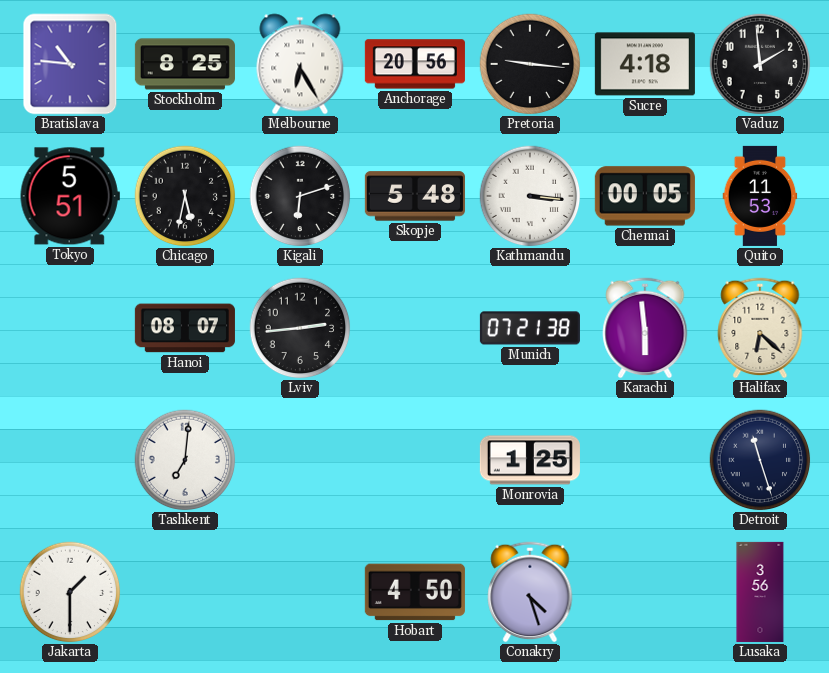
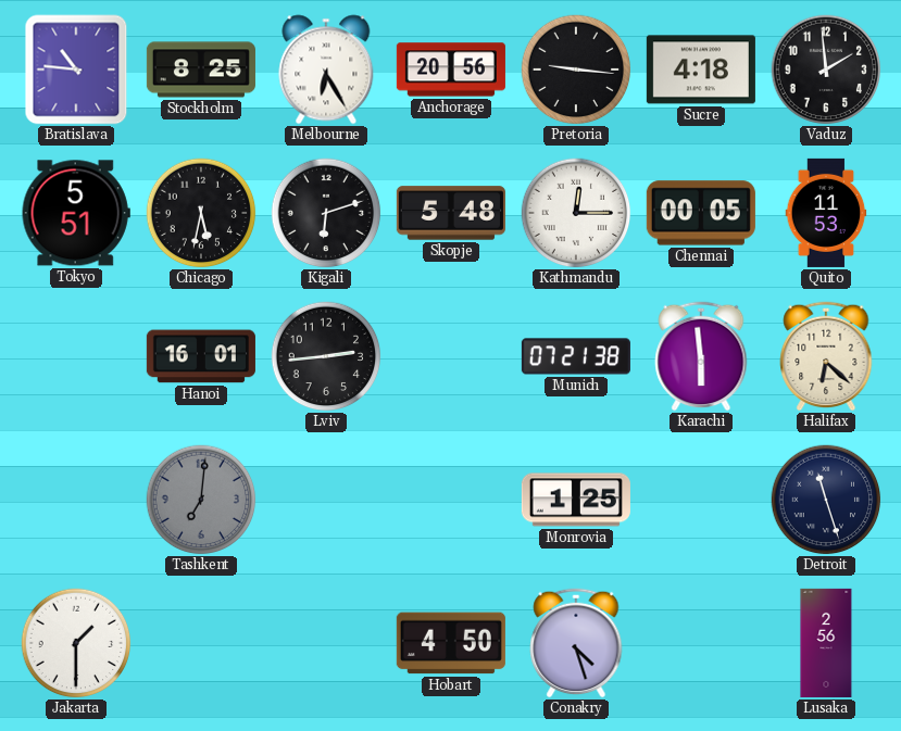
Kathmandu: 3:16 -> 12:15 (576, 213)
Hanoi: 08:07 -> 16:01 (201, 356)
Tashkent dial: white -> grey (201, 500)
Lusaka: 3:56 -> 2:56 (826, 643)
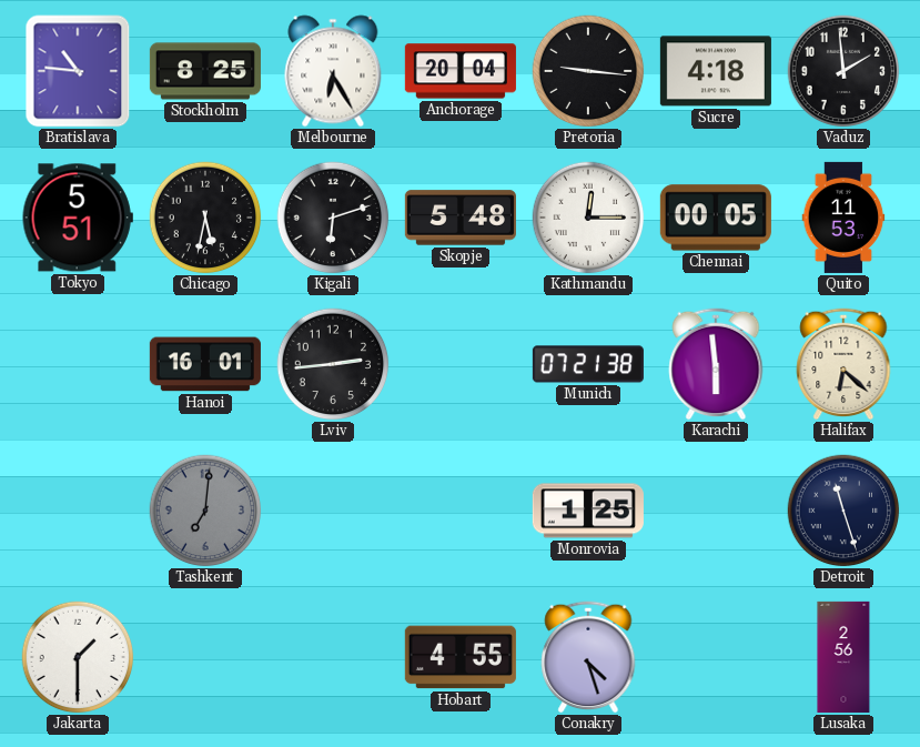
Anchorage: 20:56 -> 20:04 (461, 71)
Hobart: 4:50 -> 4:55 (461, 657)
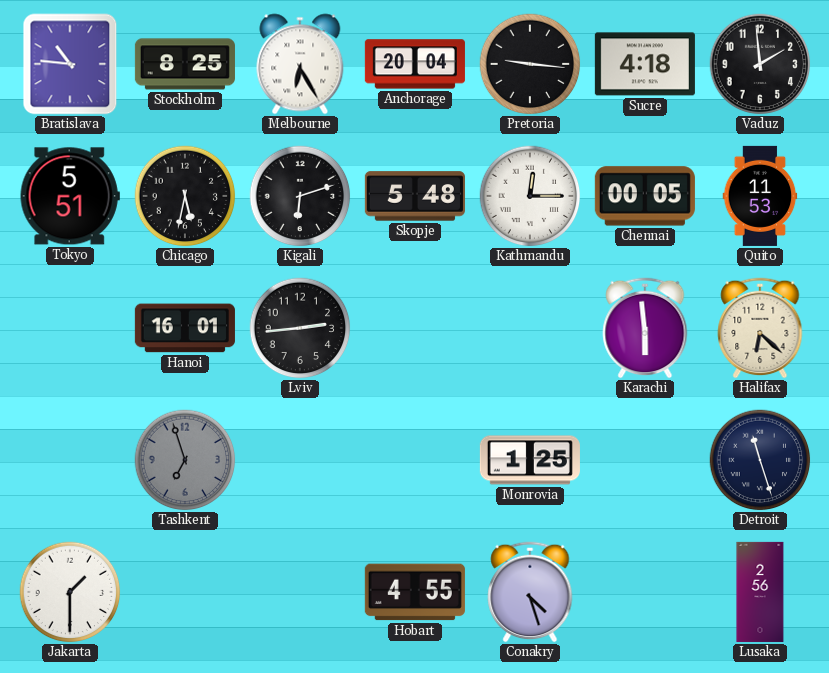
Munich: 07:21 -> none (588, 364)
Tashkent: 7:01 -> 6:57 (185, 460)
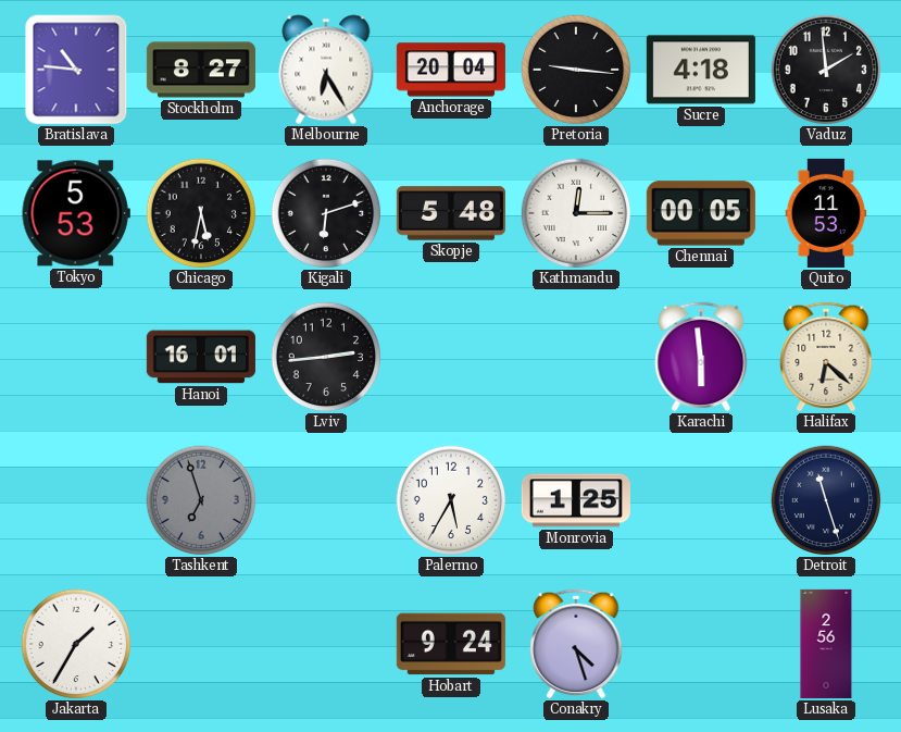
Stockholm: 8:25 -> 8:27 (201, 70)
Tokyo: 5:51 -> 5:53 (76, 213)
Palermo: none -> 5:35 (451, 500)
Jakarta: 1:30 -> 1:35 (76, 644)
Hobart: 4:55 -> 9:24 (451, 644)
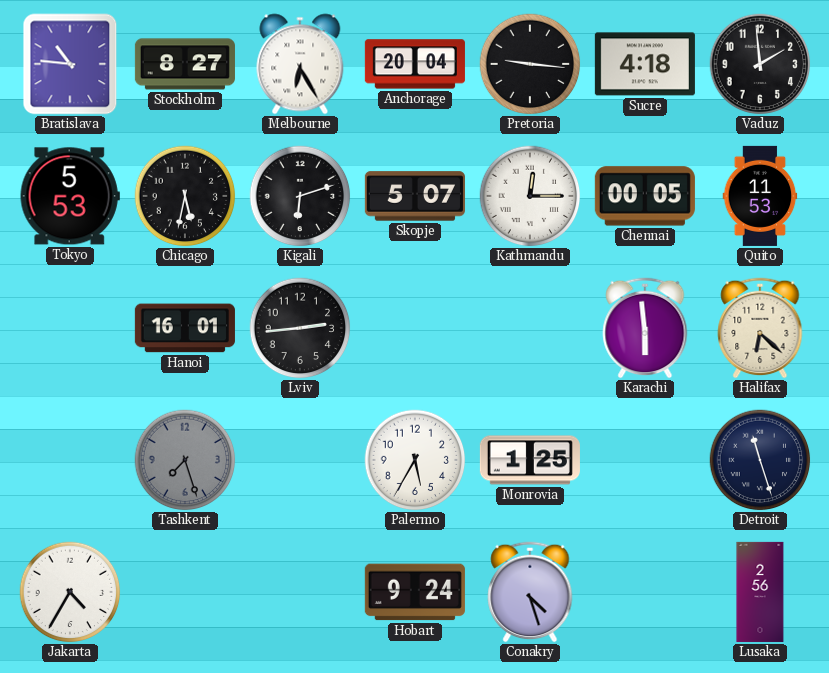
Skopje: 5:48 -> 5:07 (415, 196)
Tashkent: 6:57 -> 7:27 (185, 460)
Jakarta: 1:35 -> 4:35 (70, 592)
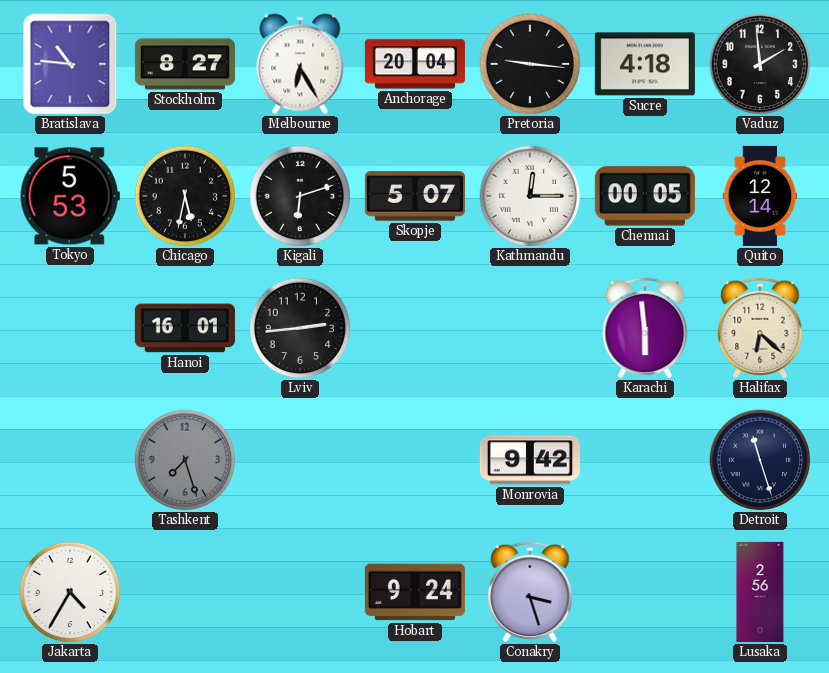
Quito: 11:53 -> 12:14 (760, 196)
Palermo: 5:35 -> none (415, 460)
Monrovia: 1:25 -> 9:42 (530, 460)
Conakry: 4:27 -> 3:27 (530, 592)
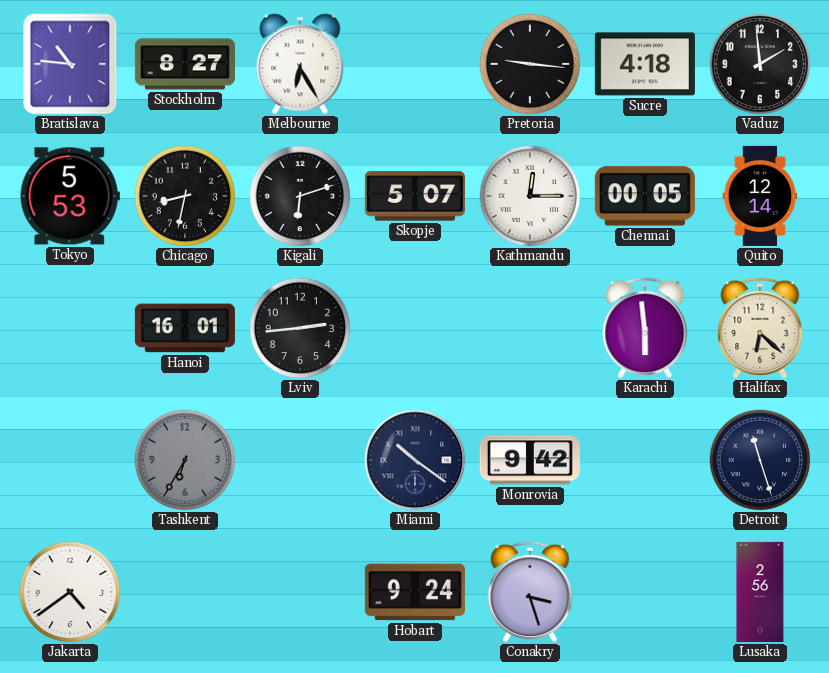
Anchorage: 20:04 -> none (415, 64)
Chicago: 5:32 -> 8:32 (185, 196)
Tashkent: 7:27 -> 6:35 (185, 460)
Miami: none -> 10:21 (415, 460)
Jakarta: 4:35 -> 4:39 (70, 592)
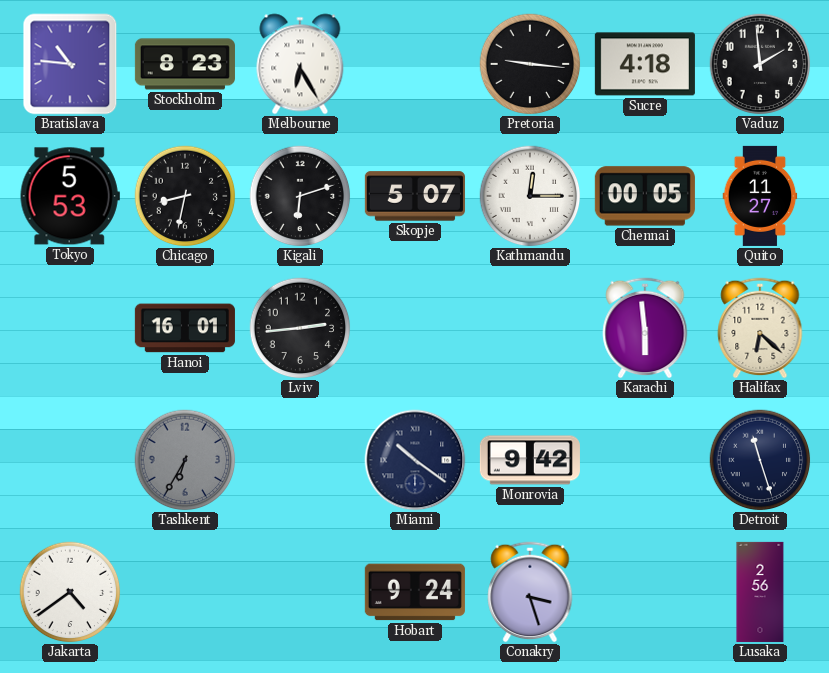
Stockholm: 8:27 -> 8:23 (185, 64)
Quito: 12:14 -> 11:27 (760, 196)
